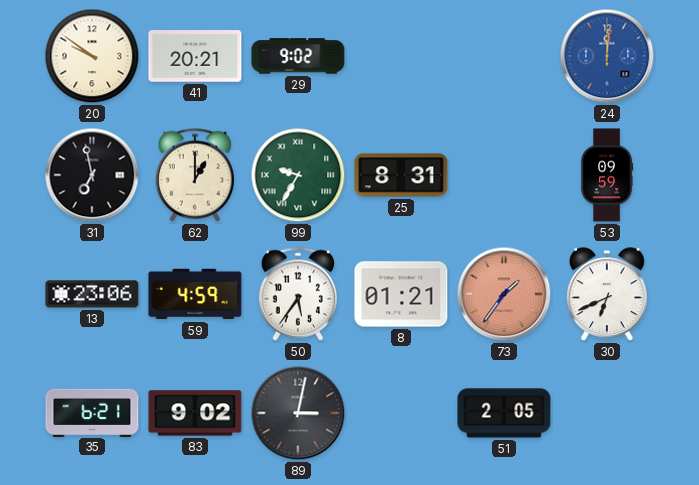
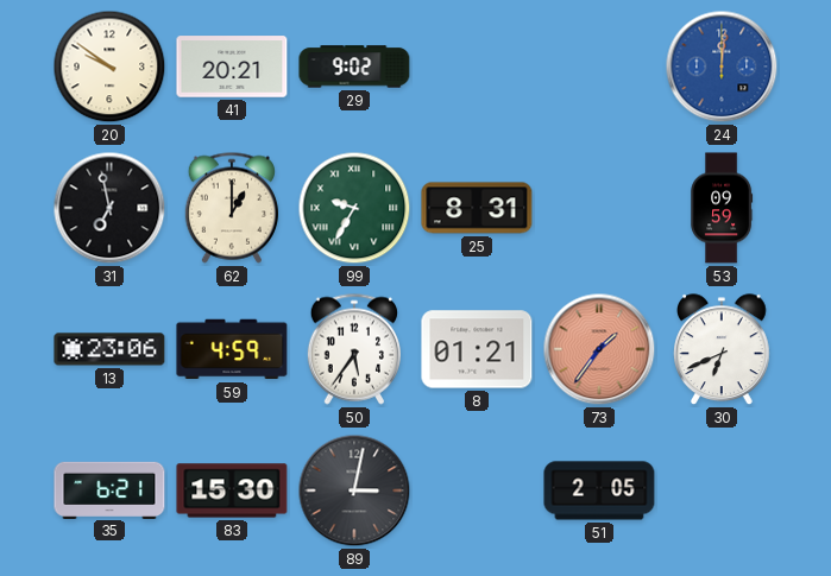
83: 9:02 -> 15:30 (232, 490)
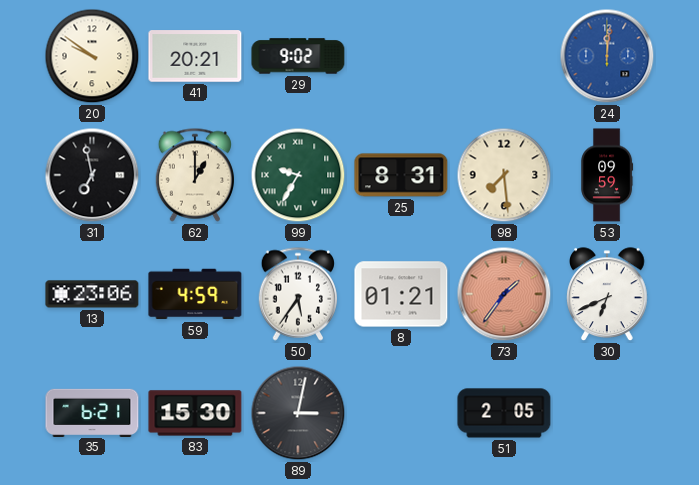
98: none -> 7:29 (504, 175)
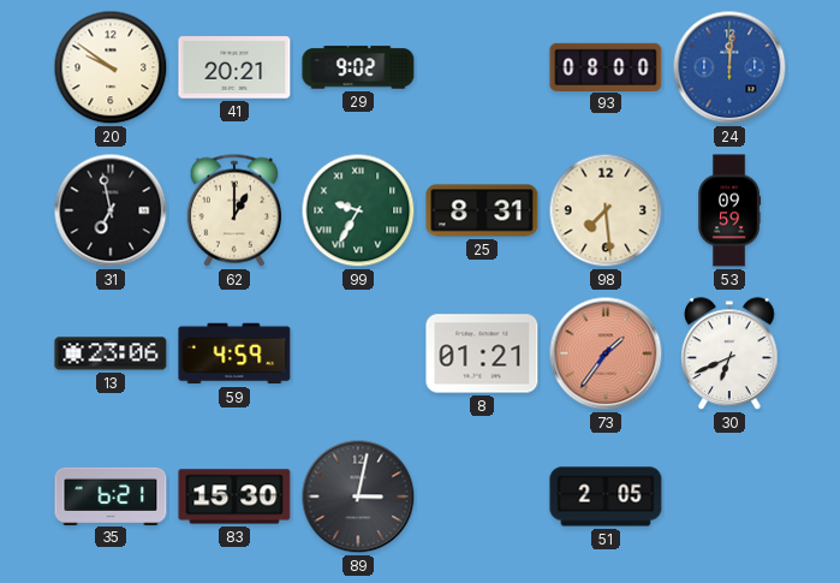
93: none -> 08:00 (606, 66)
50: 5:36 -> none (297, 294)
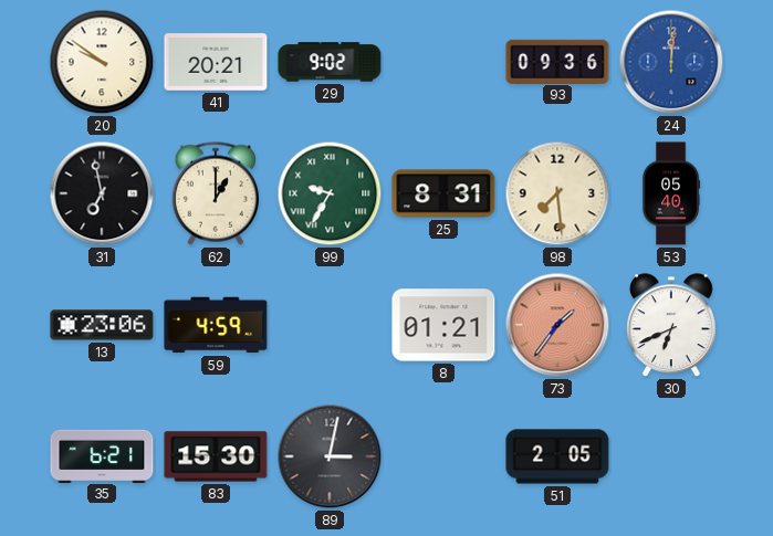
93: 08:00 -> 09:36 (557, 61)
53: 09:59 -> 05:40 (671, 193)
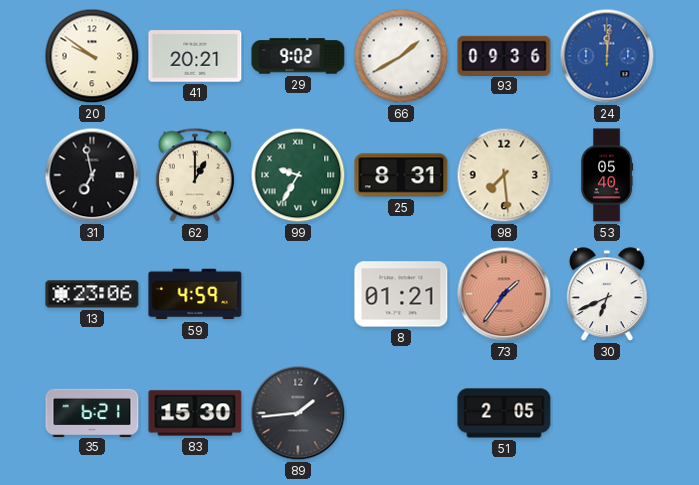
66: none -> 1:40 (401, 56)
89: 3:02 -> 1:44 (298, 413)
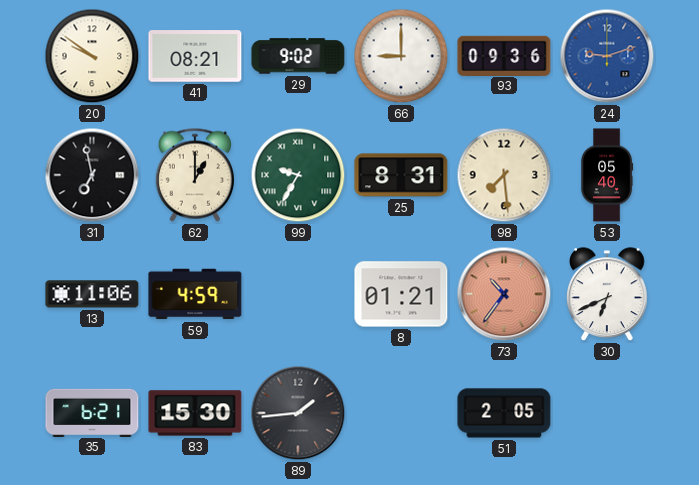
41: 20:21 -> 08:21 (195, 56)
66: 1:40 -> 9:00 (401, 56)
24: 12:01 -> 9:12 (607, 56)
13: 23:06 -> 11:06 (92, 294)
73: 1:36 -> 10:36 (504, 294)
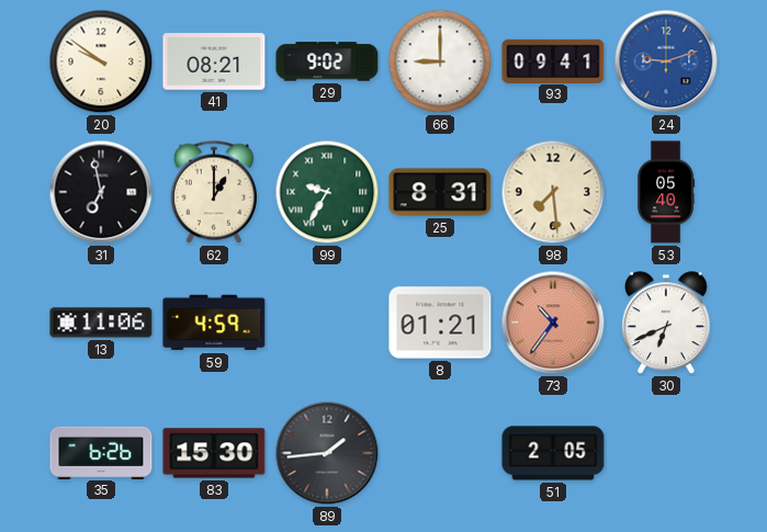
93: 09:36 -> 09:41 (553, 60)
35: 6:21 -> 6:26 (101, 452)
